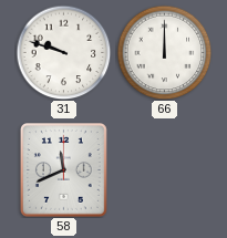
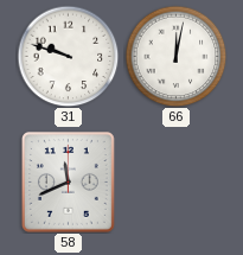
66: 12:00 -> 12:02 (175, 56)
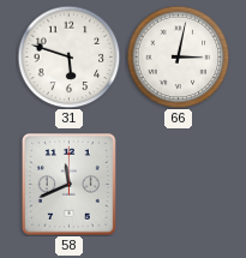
31: 9:48 -> 5:48 (68, 56)
66: 12:02 -> 3:02 (178, 56)
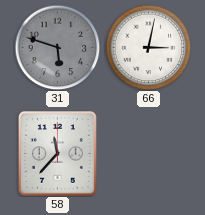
31 dial: white -> grey (57, 47)
58: 11:41 -> 11:37 (57, 154)
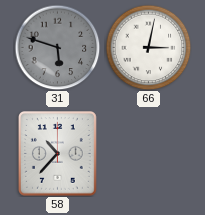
58: 11:37 -> 10:37 (57, 154)
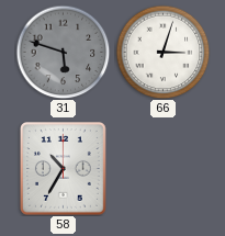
66: 3:02 -> 3:03 (162, 52)
58: 10:37 -> 10:35 (63, 169)
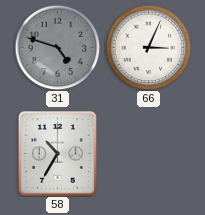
31: 5:48 -> 4:48 (57, 47)
66: 3:03 -> 3:04 (148, 47)
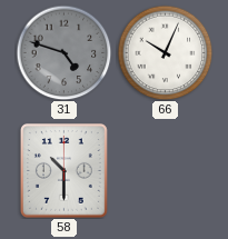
66: 3:04 -> 10:04 (165, 52)
58: 10:35 -> 10:30 (63, 171)
